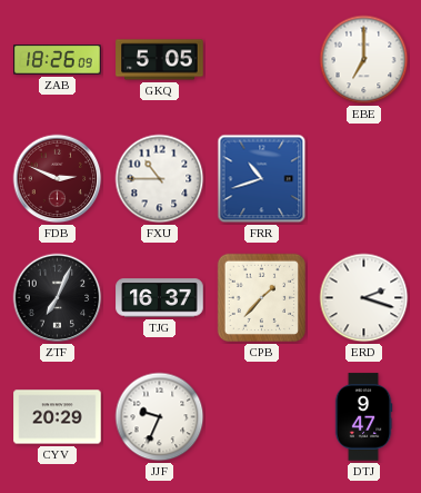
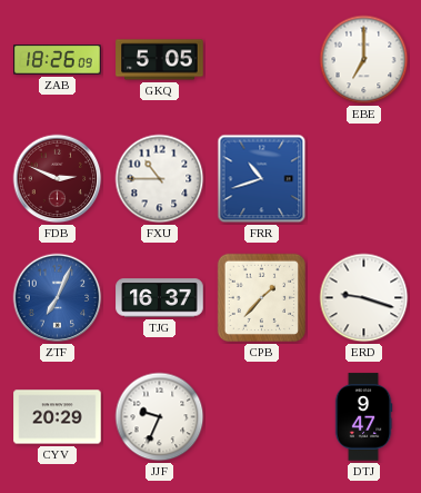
ZTF dial: black -> blue (58, 298)
ERD: 2:18 -> 9:18 (364, 298)
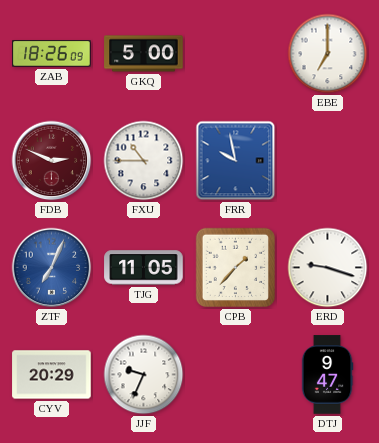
GKQ: 5:05 -> 5:00 (144, 54)
FRR: 10:42 -> 9:58 (236, 161)
TJG: 16:37 -> 11:05 (144, 268)
